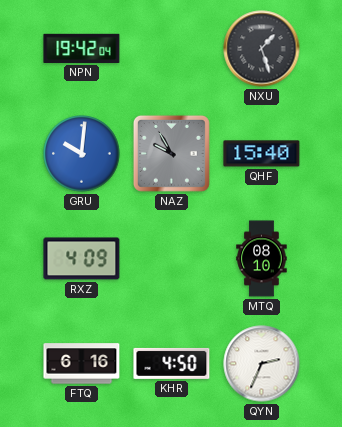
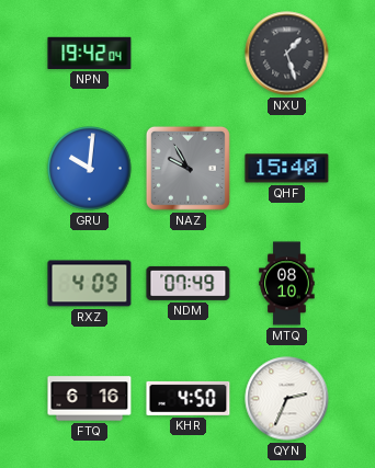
NDM: none -> 07:49 (189, 283)
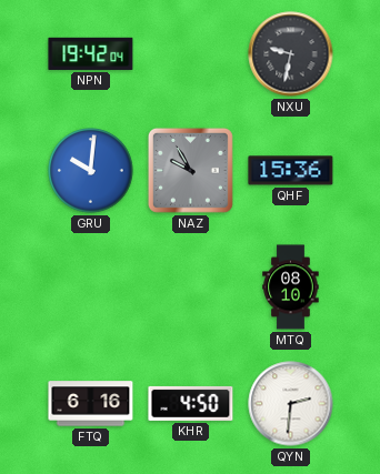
NXU: 1:27 -> 9:32 (291, 54)
QHF: 15:40 -> 15:36 (291, 171)
RXZ: 4:09 -> none (90, 284)
NDM: 07:49 -> none (189, 283)
QYN: 2:34 -> 2:31 (291, 404)
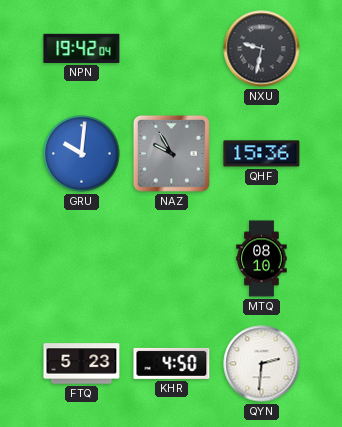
FTQ: 6:16 -> 5:23 (82, 364)
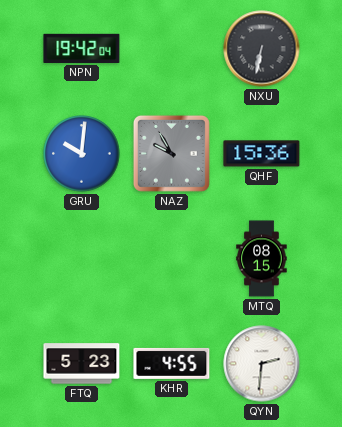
NXU: 9:32 -> 6:32 (262, 49)
MTQ: 08:10 -> 08:15 (262, 259)
KHR: 4:50 -> 4:55 (172, 363)
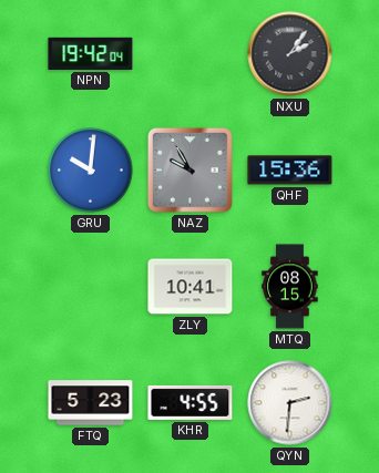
NXU: 6:32 -> 2:06 (290, 54)
ZLY: none -> 10:41 (191, 287)
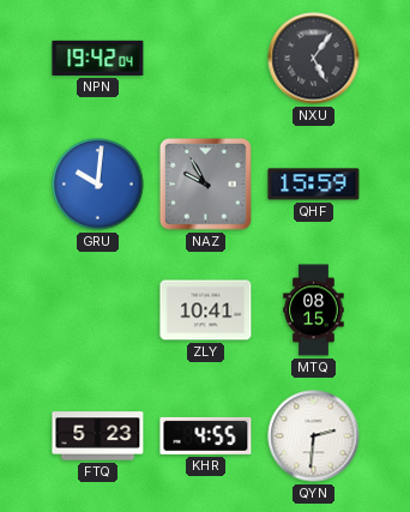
NXU: 2:06 -> 5:06 (314, 59)
QHF: 15:36 -> 15:59 (314, 185)
